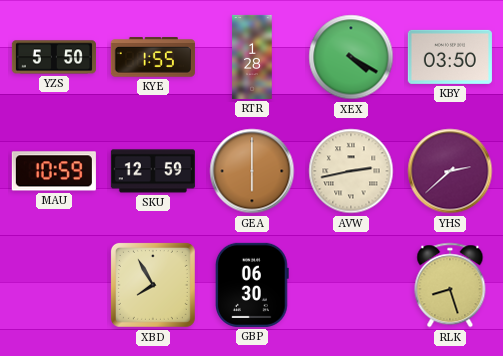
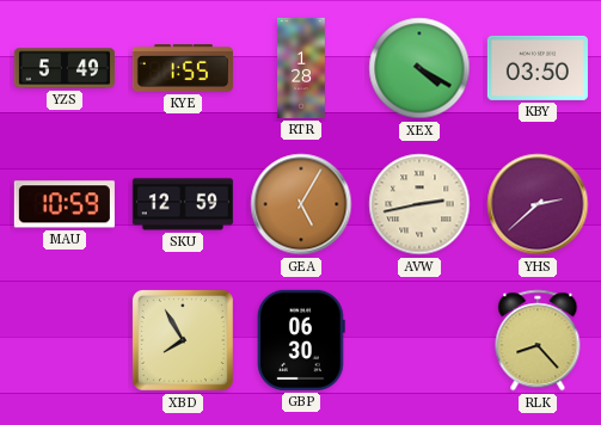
YZS: 5:50 -> 5:49 (65, 68)
GEA: 6:00 -> 5:05 (301, 204)
RLK: 8:27 -> 8:23 (538, 340)
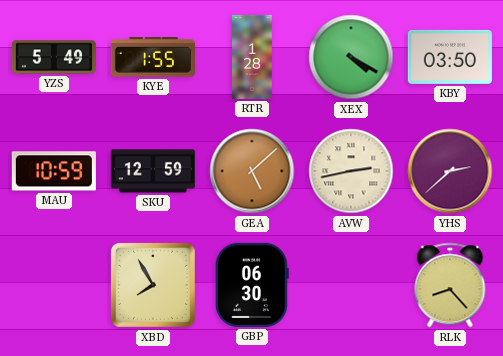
GEA: 5:05 -> 5:08 (252, 171)
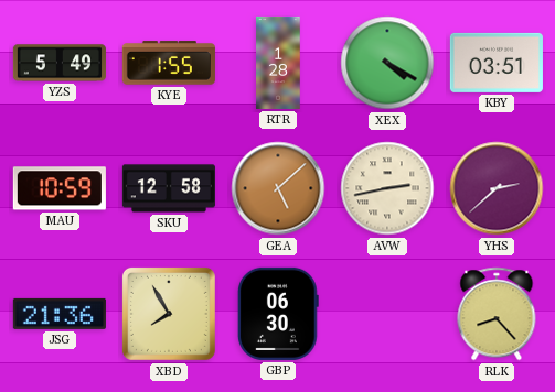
KBY: 03:50 -> 03:51 (497, 63)
SKU: 12:59 -> 12:58 (169, 188)
JSG: none -> 21:36 (60, 314)
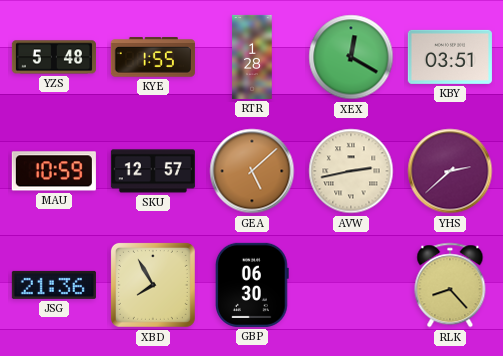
YZS: 5:49 -> 5:48 (54, 57)
XEX: 4:20 -> 12:20 (351, 57)
SKU: 12:58 -> 12:57 (153, 171)
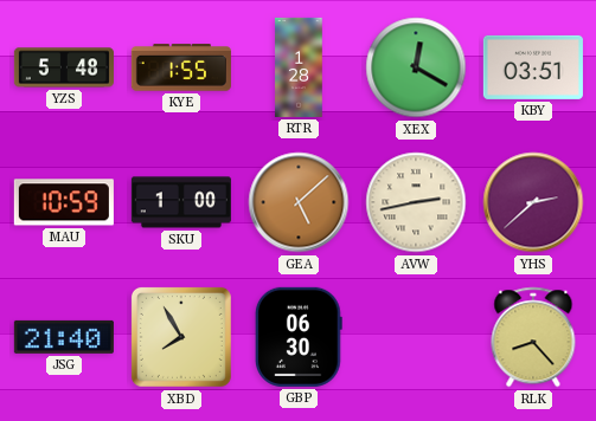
SKU: 12:57 -> 1:00 (181, 202)
JSG: 21:36 -> 21:40 (64, 337)
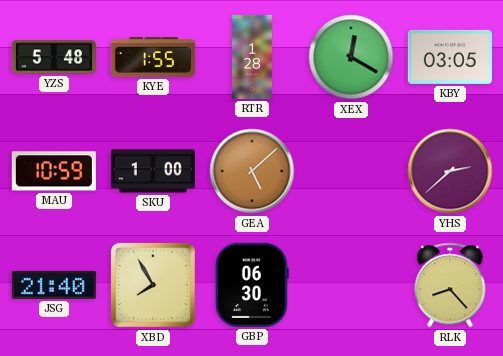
KBY: 03:51 -> 03:05 (450, 57)
AVW: 2:43 -> none (416, 202)
